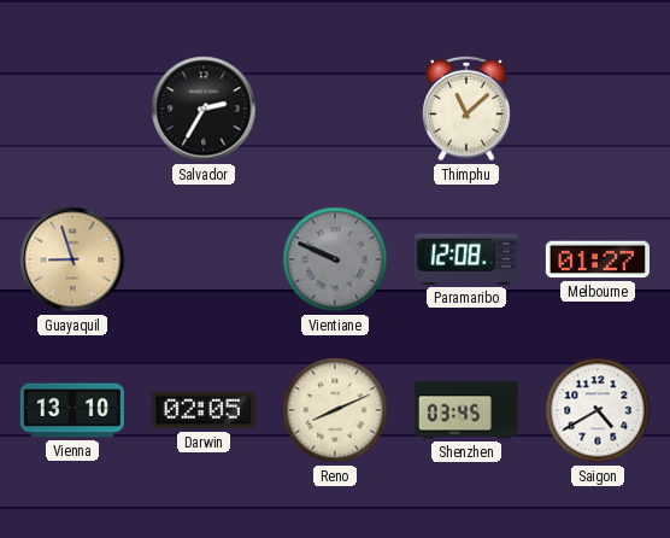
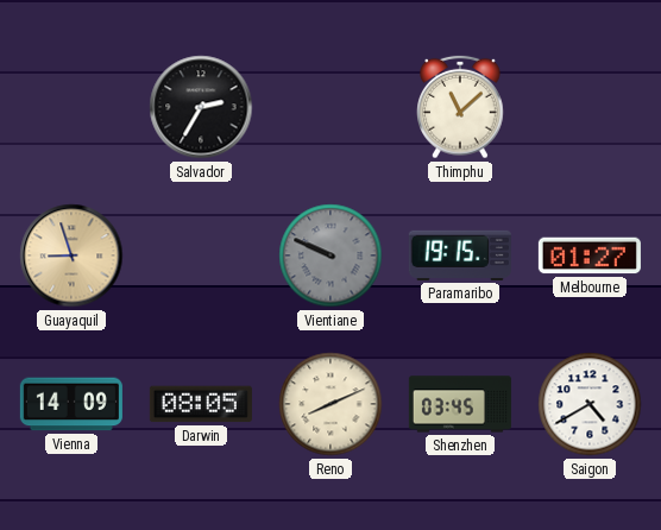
Paramaribo: 12:08 -> 19:15 (460, 255)
Vienna: 13:10 -> 14:09 (71, 404)
Darwin: 02:05 -> 08:05 (201, 404)
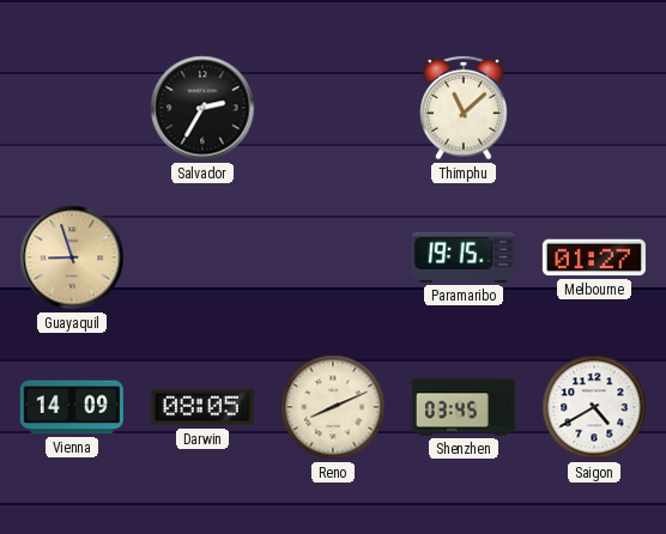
Vientiane: 9:49 -> none (330, 255)
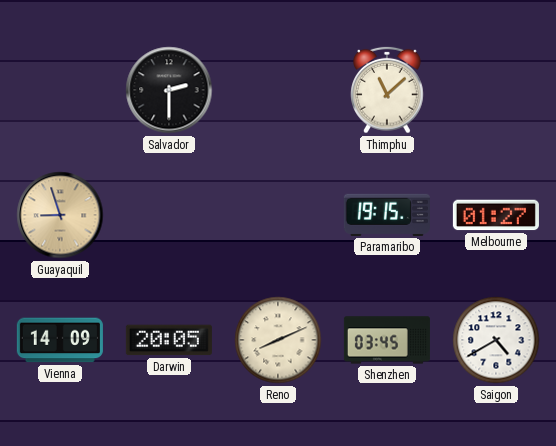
Salvador: 2:35 -> 2:30 (169, 90)
Darwin: 08:05 -> 20:05 (169, 340)
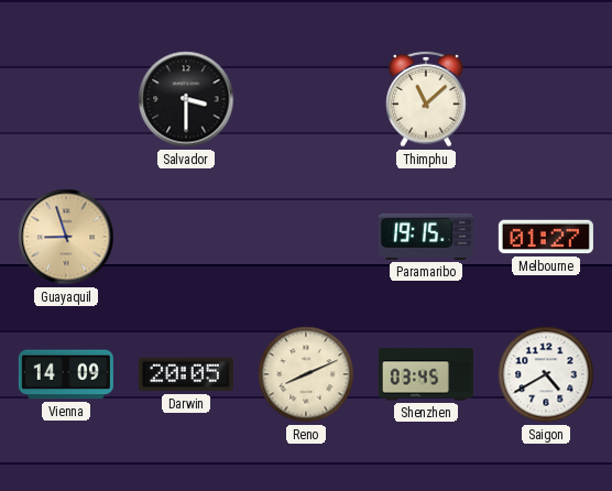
Salvador: 2:30 -> 3:30 (186, 99)
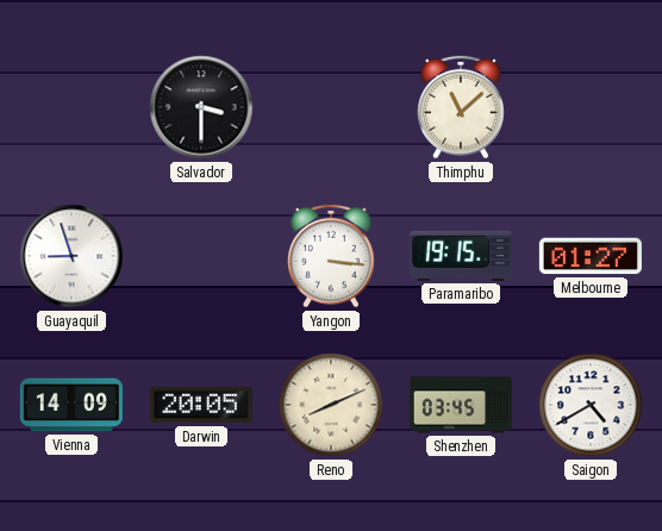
Guayaquil dial: champagne -> white (71, 256)
Yangon: none -> 3:16 (331, 256)
